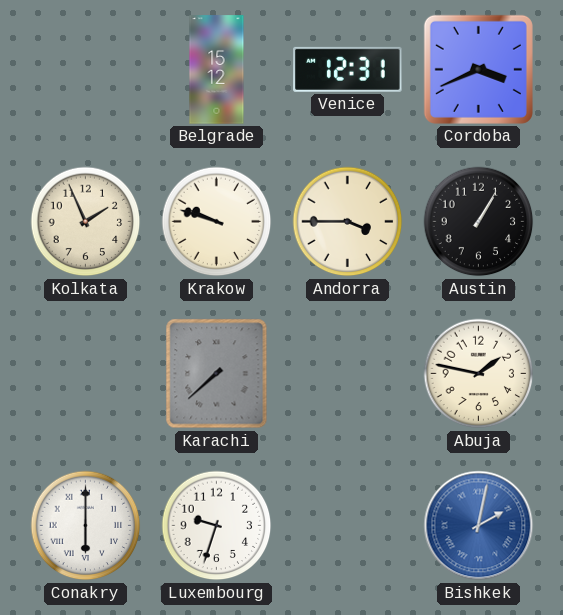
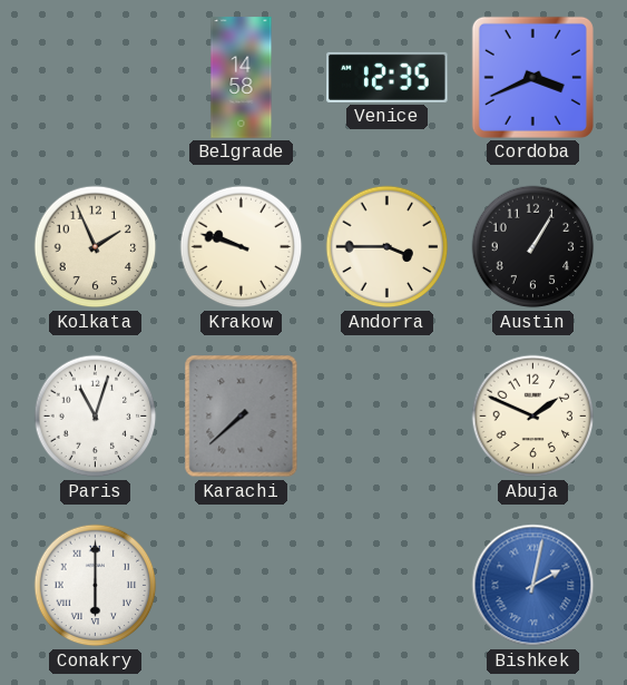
Belgrade: 15:12 -> 14:58 (242, 78)
Venice: 12:31 -> 12:35 (388, 77)
Paris: none -> 11:03 (96, 417)
Abuja: 1:47 -> 1:49 (533, 417)
Luxembourg: 9:33 -> none (217, 526)
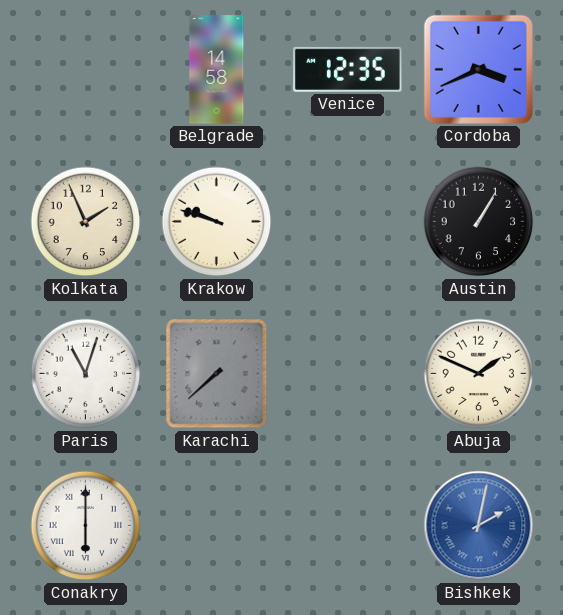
Andorra: 3:45 -> none (388, 247)
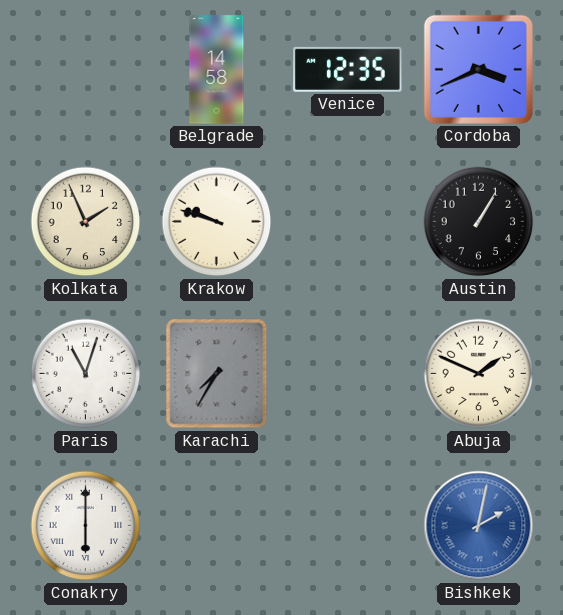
Karachi: 7:38 -> 7:35 (217, 374)
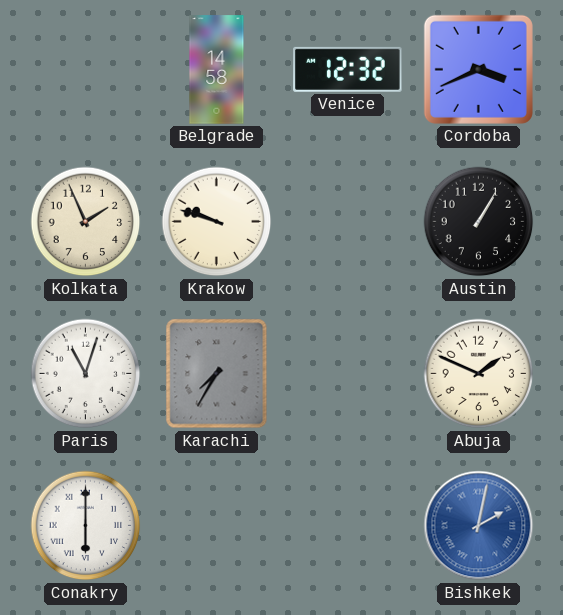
Venice: 12:35 -> 12:32 (348, 69)
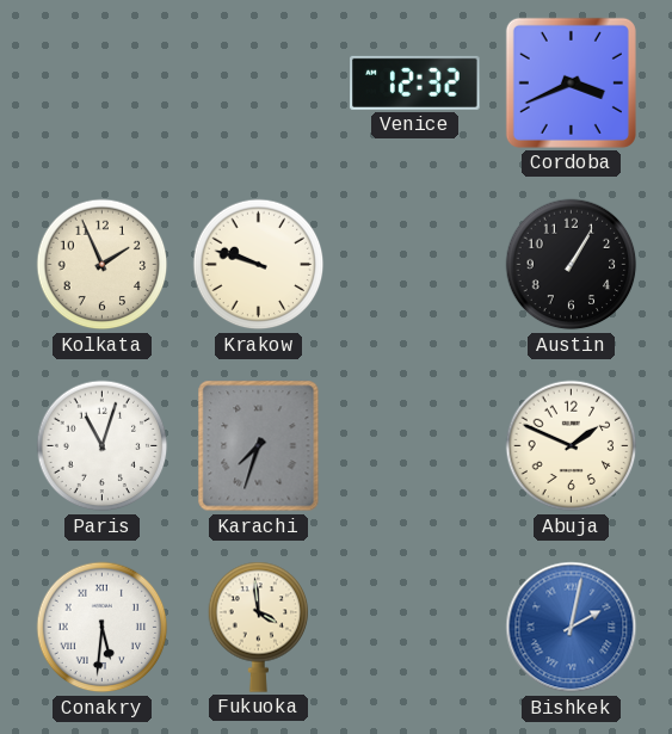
Belgrade: 14:58 -> none (217, 70)
Karachi: 7:35 -> 7:33 (259, 446)
Conakry: 6:00 -> 5:31 (103, 628)
Fukuoka: none -> 3:59 (259, 627)
